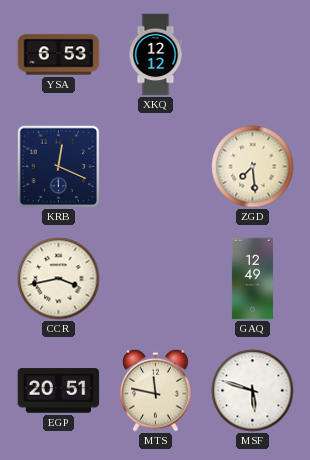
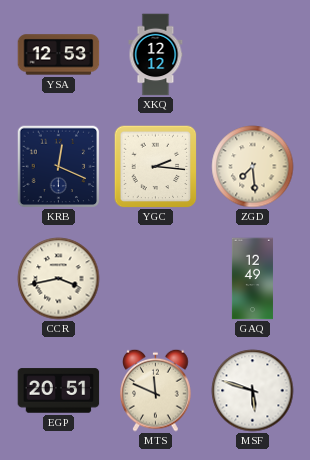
YSA: 6:53 -> 12:53 (59, 55)
YGC: none -> 2:16 (155, 166)
MTS: 11:47 -> 11:49 (156, 390)
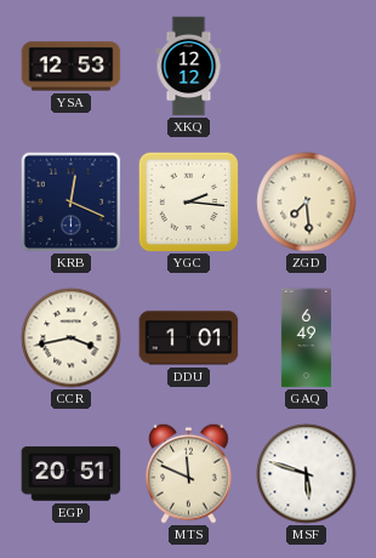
DDU: none -> 1:01 (189, 338)
GAQ: 12:49 -> 6:49 (306, 338)
